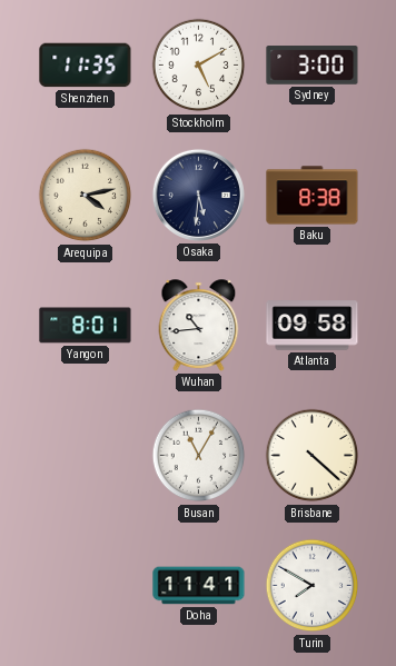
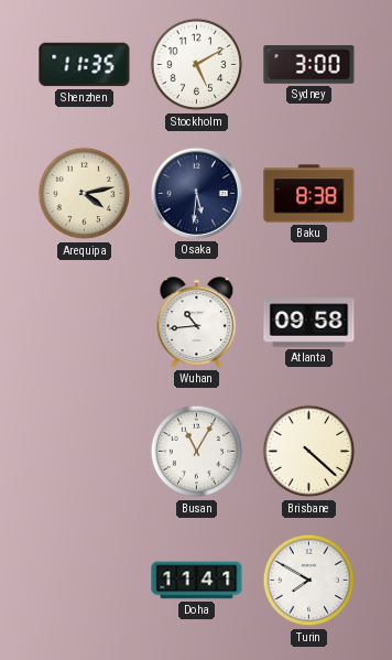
Yangon: 8:01 -> none (86, 326)
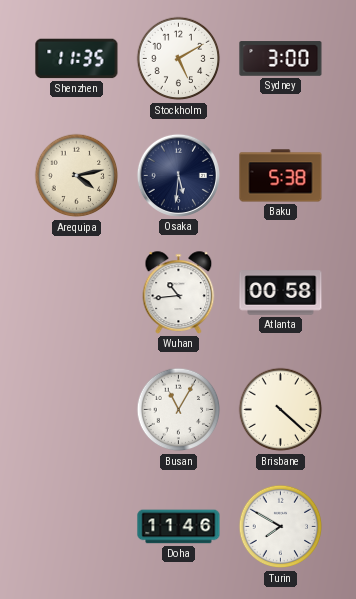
Baku: 8:38 -> 5:38 (281, 176)
Atlanta: 09:58 -> 00:58 (281, 293)
Doha: 11:41 -> 11:46 (179, 527)
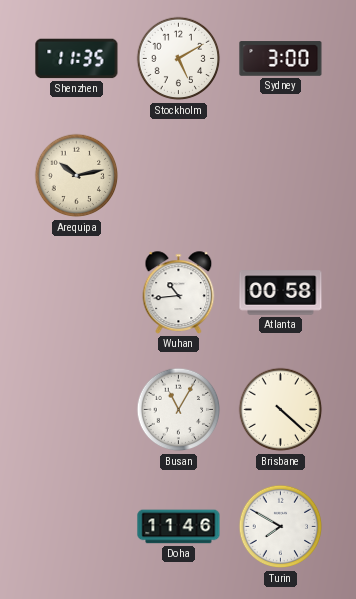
Arequipa: 4:13 -> 10:13 (77, 176)
Osaka: 5:31 -> none (178, 175)
Baku: 5:38 -> none (281, 176)
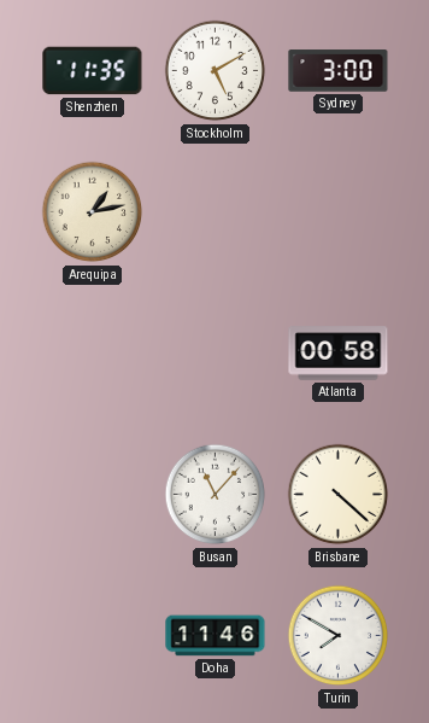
Arequipa: 10:13 -> 1:13 (93, 212)
Wuhan: 10:44 -> none (179, 293)
Busan: 11:05 -> 11:07 (216, 495)
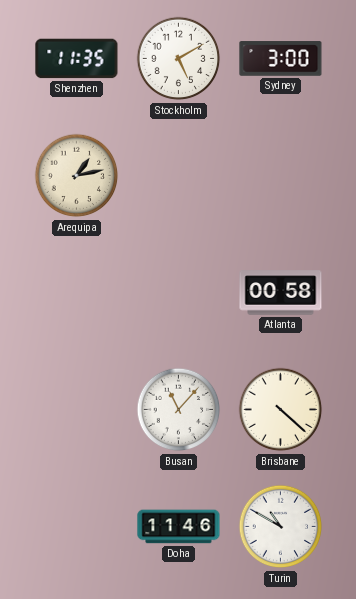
Turin: 7:50 -> 10:50 (281, 527)
